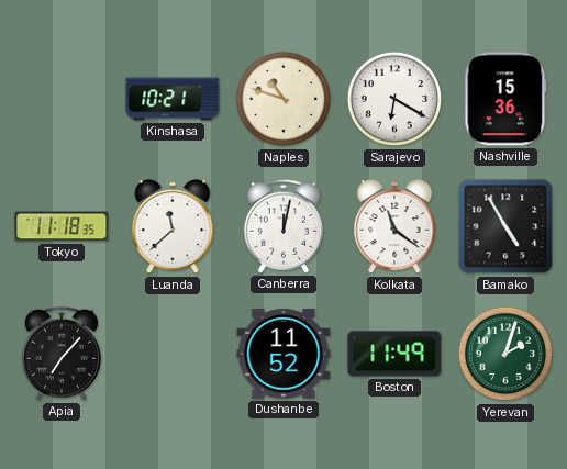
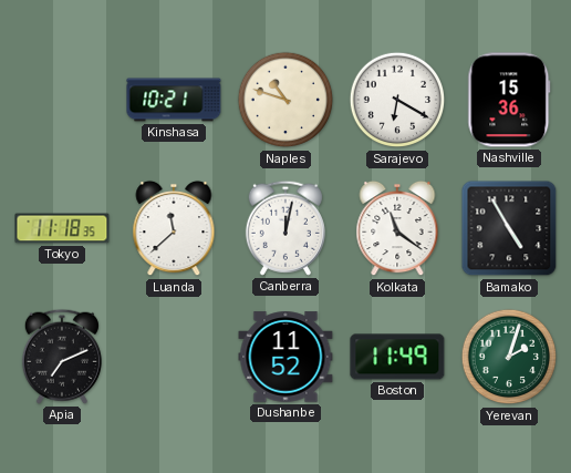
Apia: 7:07 -> 7:11 (62, 357)
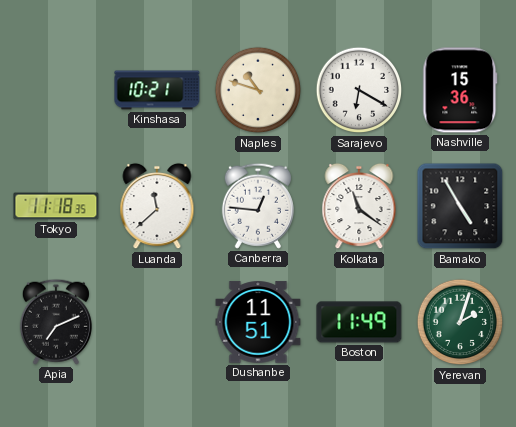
Canberra: 12:02 -> 12:46 (258, 206)
Dushanbe: 11:52 -> 11:51 (258, 322)
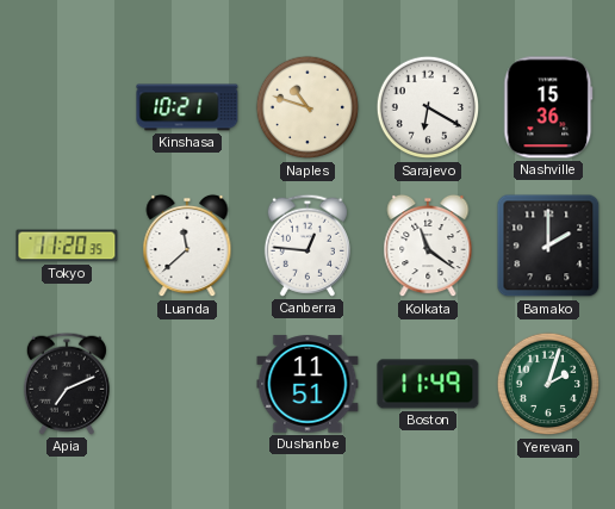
Tokyo: 11:18 -> 11:20 (67, 246)
Bamako: 4:55 -> 2:00 (548, 246)
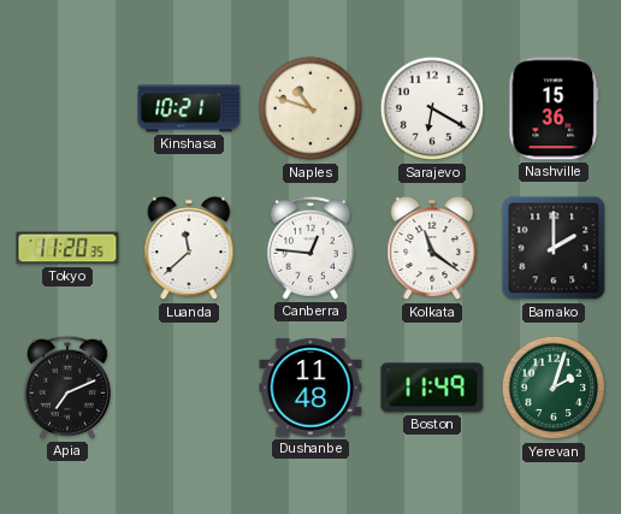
Dushanbe: 11:51 -> 11:48 (310, 388)
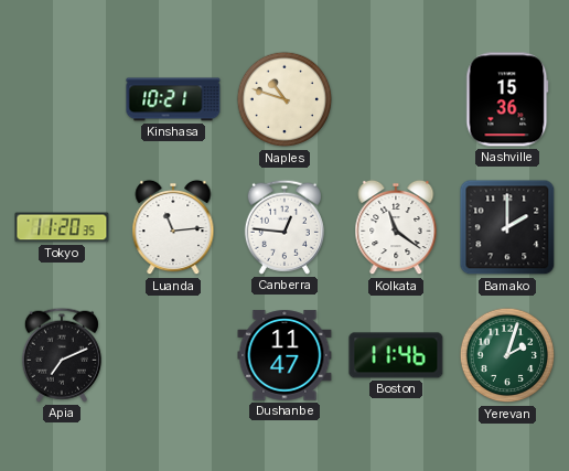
Sarajevo: 6:20 -> none (432, 108)
Luanda: 11:38 -> 11:14 (173, 227)
Dushanbe: 11:48 -> 11:47 (284, 355)
Boston: 11:49 -> 11:46 (396, 355)
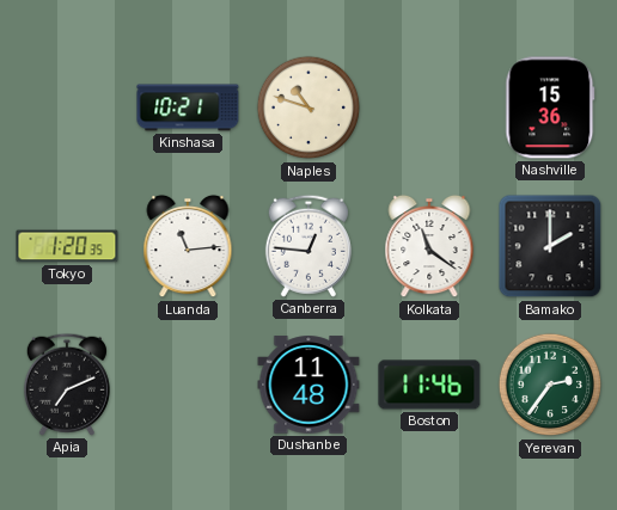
Tokyo: 11:20 -> 1:20 (67, 246)
Dushanbe: 11:47 -> 11:48 (308, 385)
Yerevan: 2:03 -> 2:36 (550, 385)
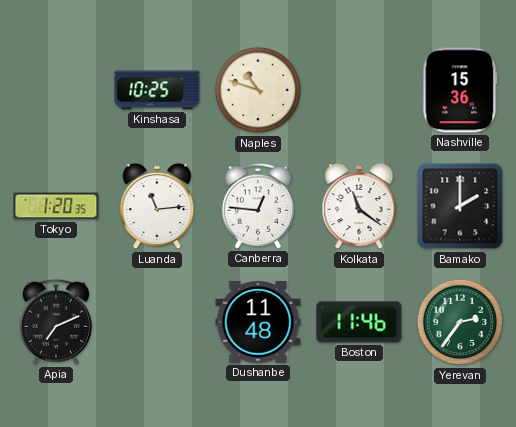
Kinshasa: 10:21 -> 10:25 (157, 90)
